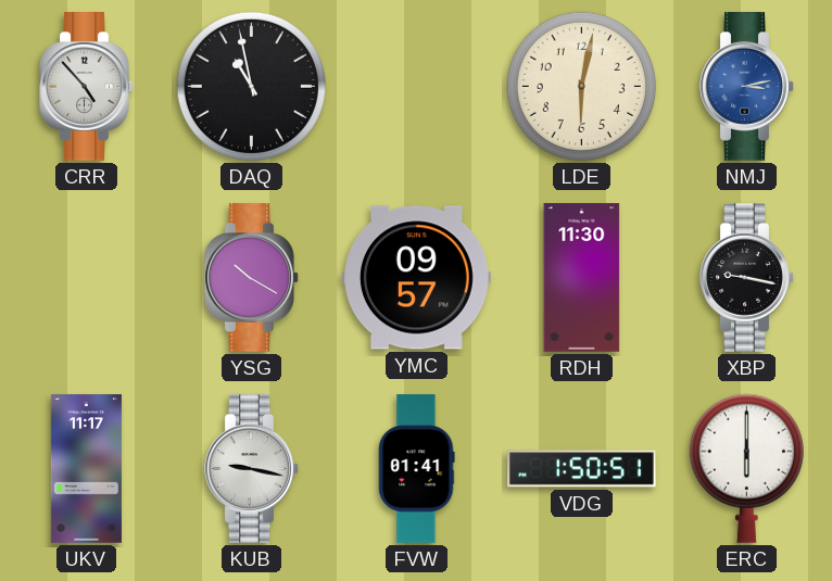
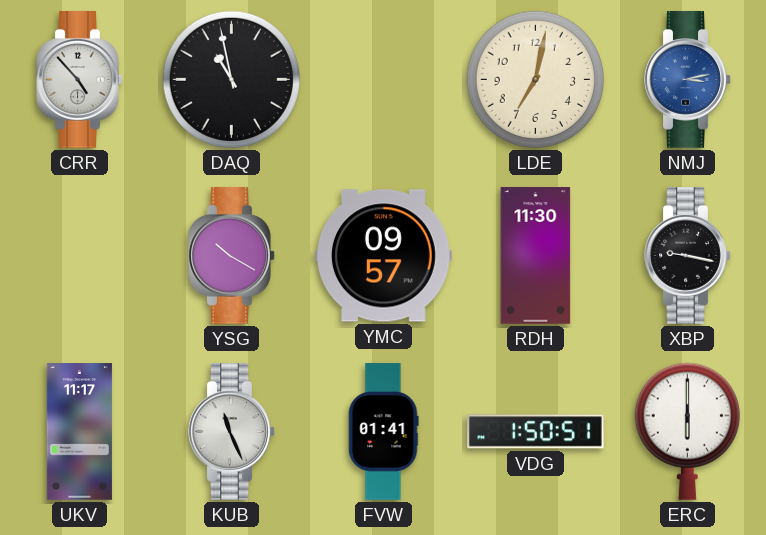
LDE: 6:02 -> 7:02 (535, 79)
KUB: 9:17 -> 11:26 (232, 432)
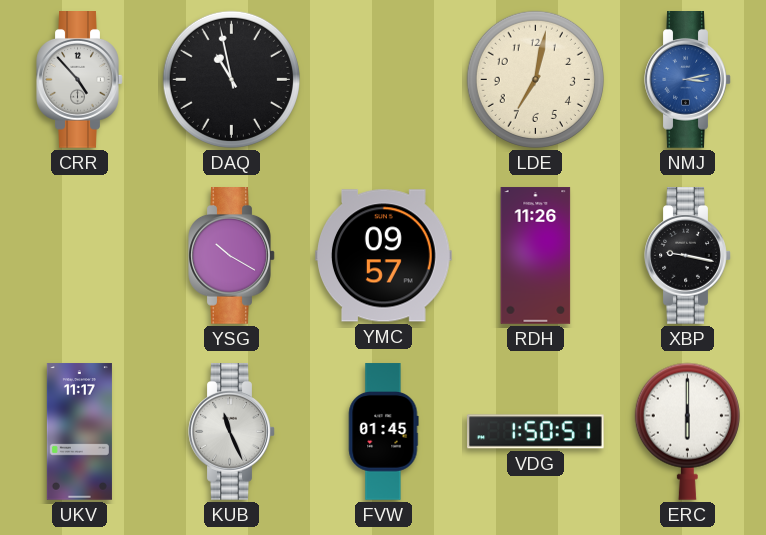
RDH: 11:30 -> 11:26 (536, 256)
FVW: 01:41 -> 01:45 (384, 432)
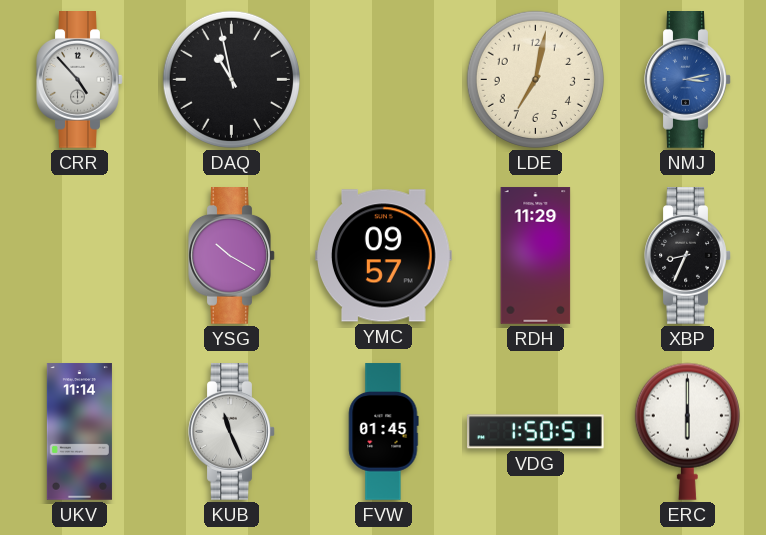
RDH: 11:26 -> 11:29 (536, 256)
XBP: 9:17 -> 8:34 (688, 256)
UKV: 11:17 -> 11:14 (79, 432)
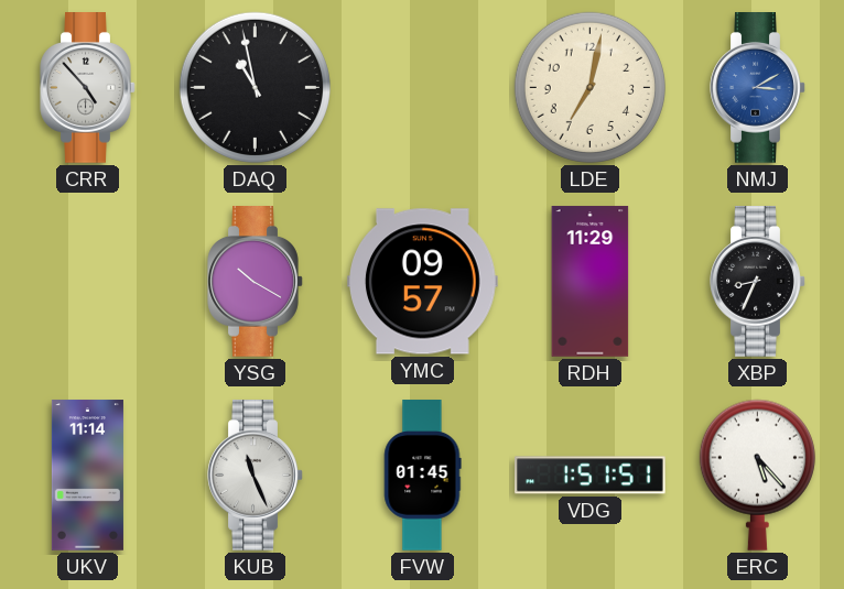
NMJ: 3:13 -> 3:10 (758, 88)
VDG: 1:50 -> 1:51 (591, 476)
ERC: 6:00 -> 5:23 (757, 475)
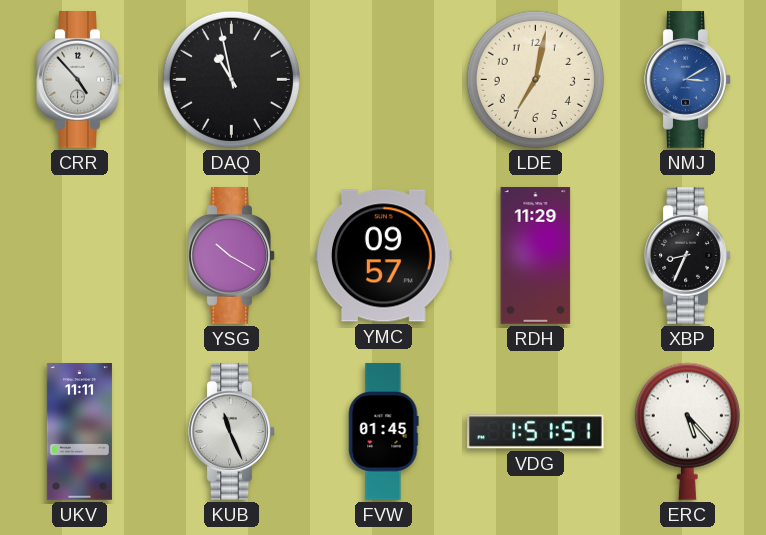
UKV: 11:14 -> 11:11 (79, 432)
